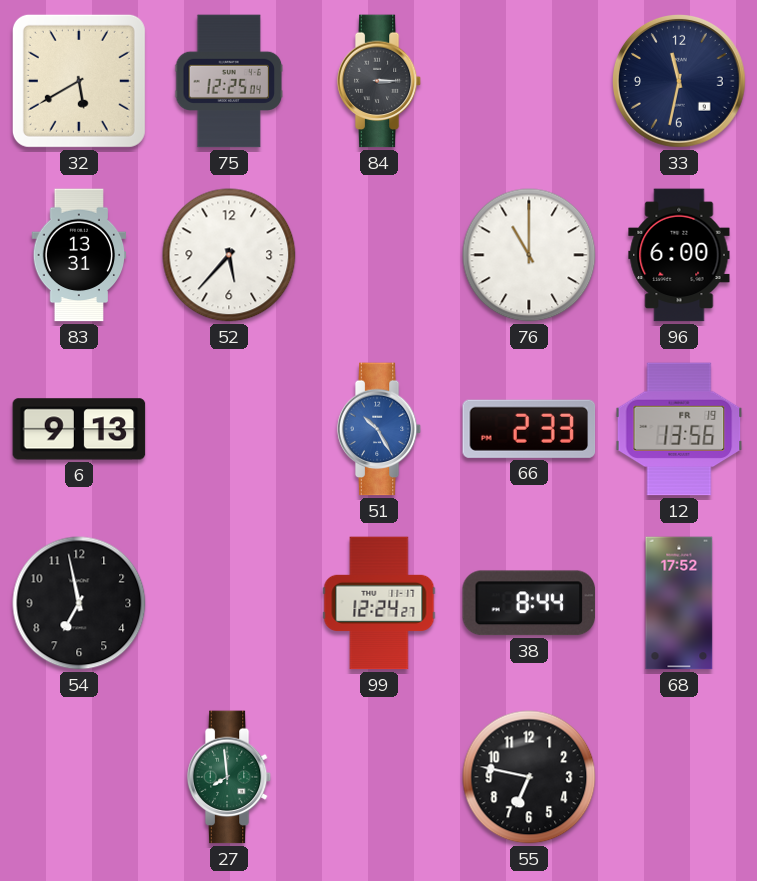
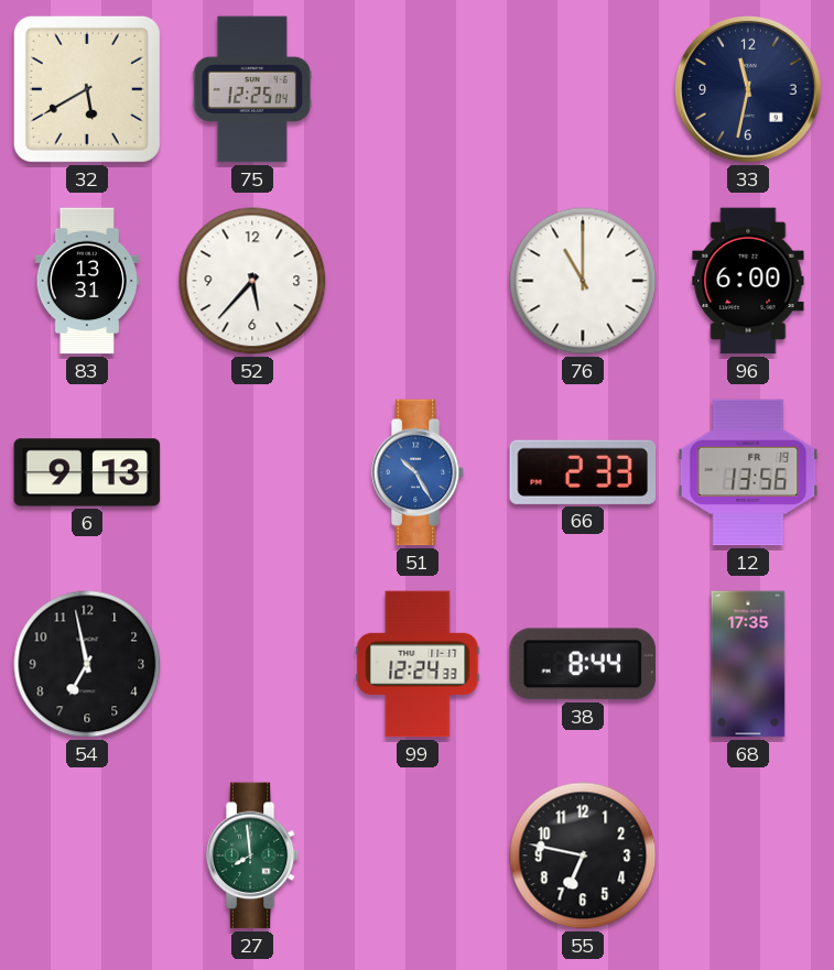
84: 3:15 -> none (379, 81)
99: 12:24:27 -> 12:24:33 (418, 664)
68: 17:52 -> 17:35 (748, 664)
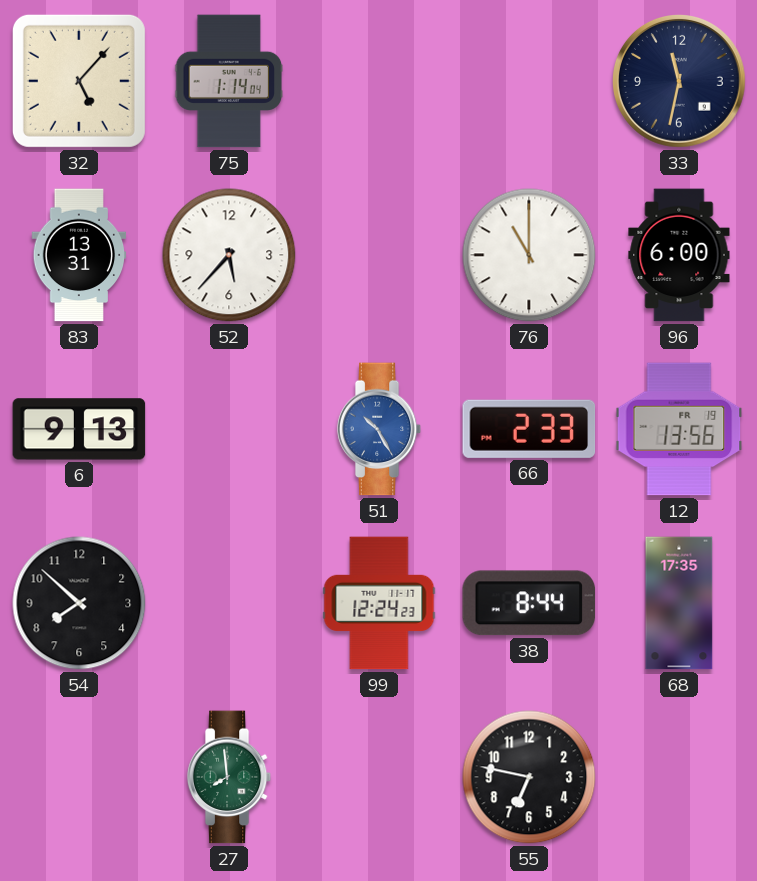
32: 5:40 -> 5:07 (79, 81)
75: 12:25 -> 1:14 (229, 81)
54: 6:58 -> 7:52 (79, 603)
99: 12:24:33 -> 12:24:23 (379, 603)
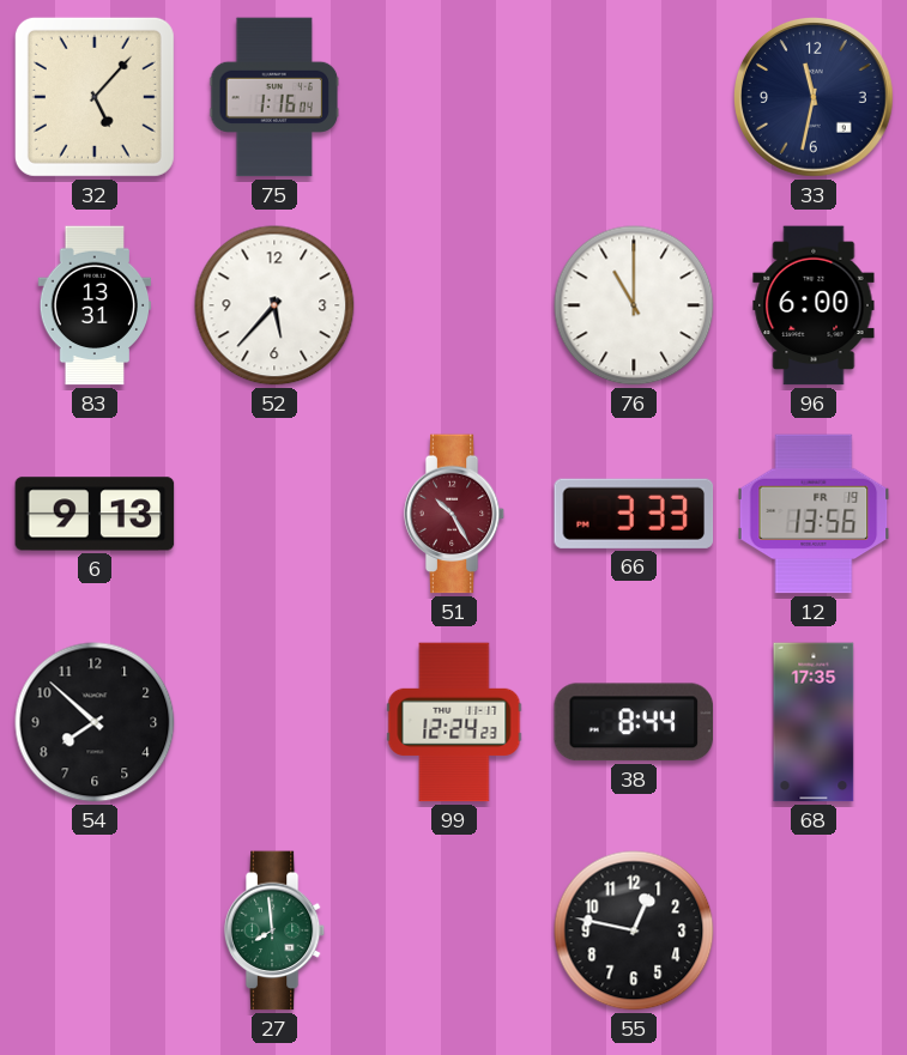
75: 1:14 -> 1:16 (274, 97)
51 dial: blue -> burgundy (454, 514)
66: 2:33 -> 3:33 (634, 514)
55: 6:47 -> 12:47 (634, 930)
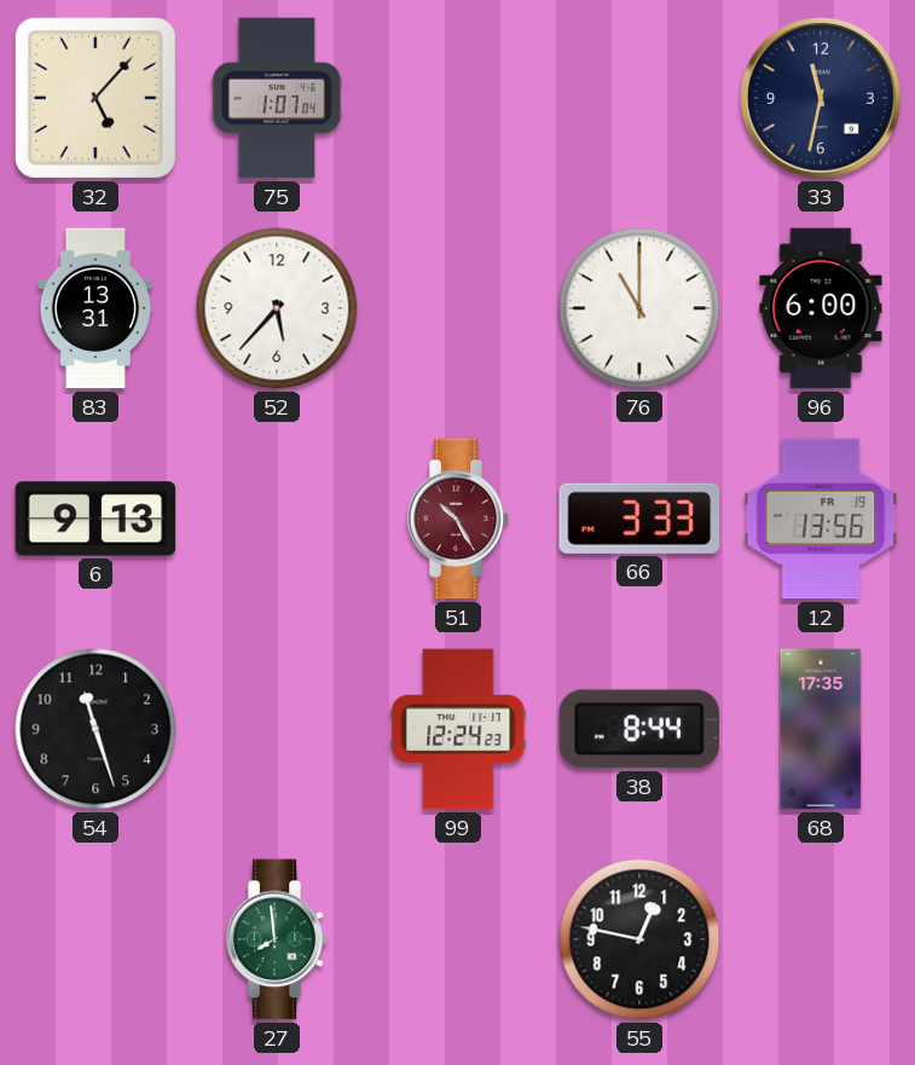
75: 1:16 -> 1:07 (277, 98)
54: 7:52 -> 11:27 (95, 729)
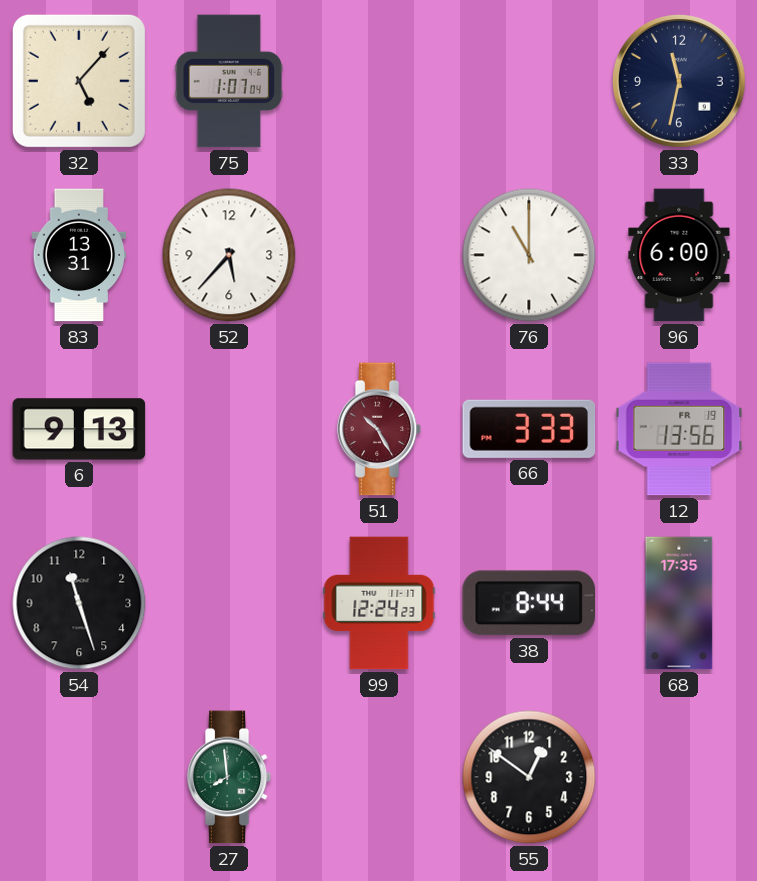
55: 12:47 -> 12:51 (529, 777)
